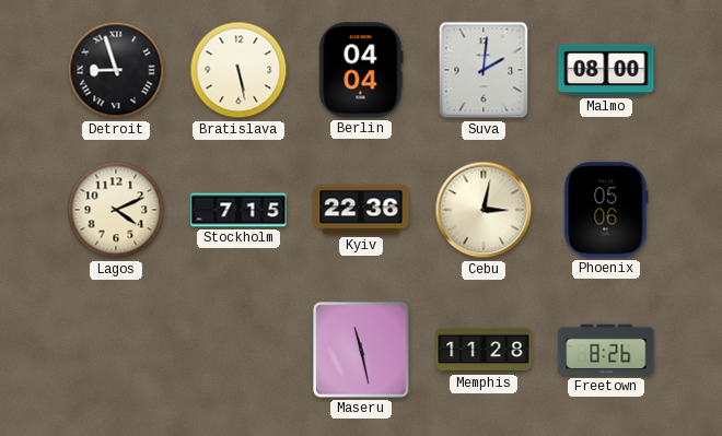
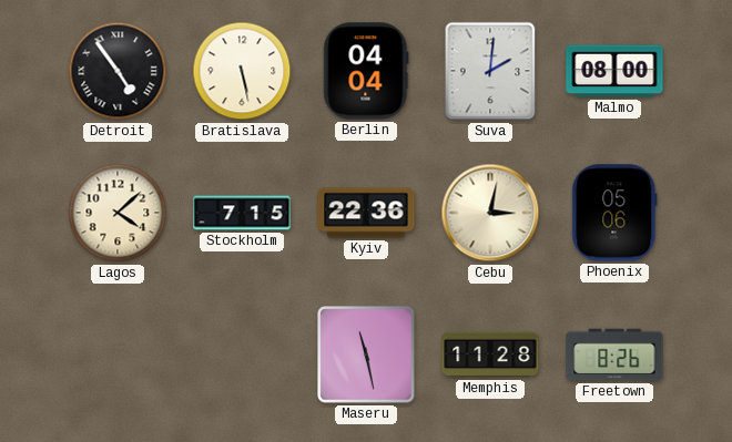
Detroit: 8:57 -> 4:54 (118, 71)
Lagos: 4:11 -> 4:08 (118, 213)
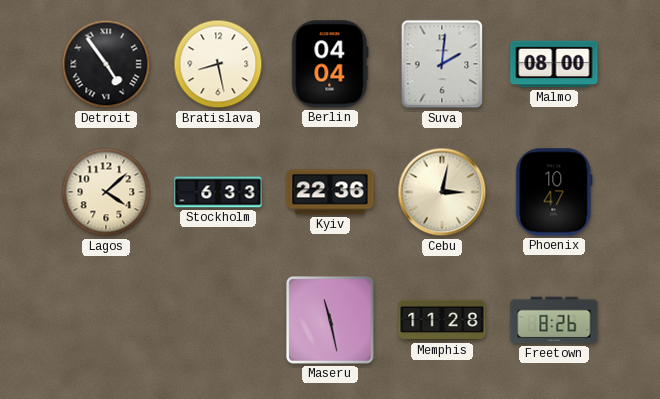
Bratislava: 5:28 -> 8:28 (218, 64)
Stockholm: 7:15 -> 6:33 (218, 192)
Phoenix: 05:06 -> 10:47 (554, 192)
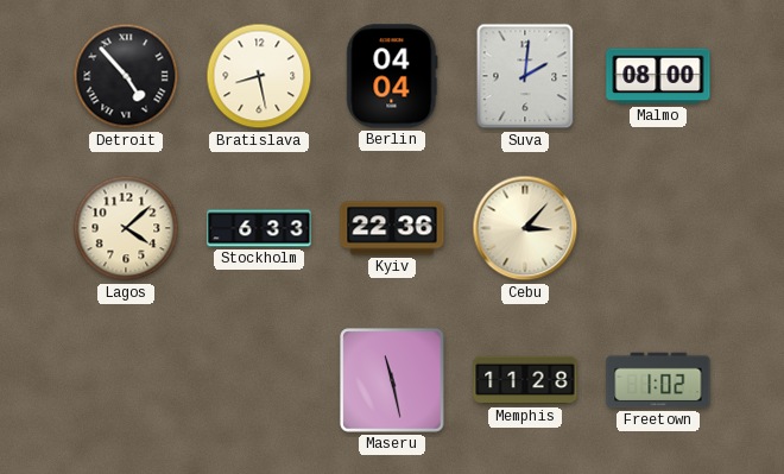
Detroit: 4:54 -> 4:53 (126, 76)
Cebu: 3:02 -> 3:07 (525, 228)
Phoenix: 10:47 -> none (554, 192)
Freetown: 8:26 -> 1:02 (658, 380)
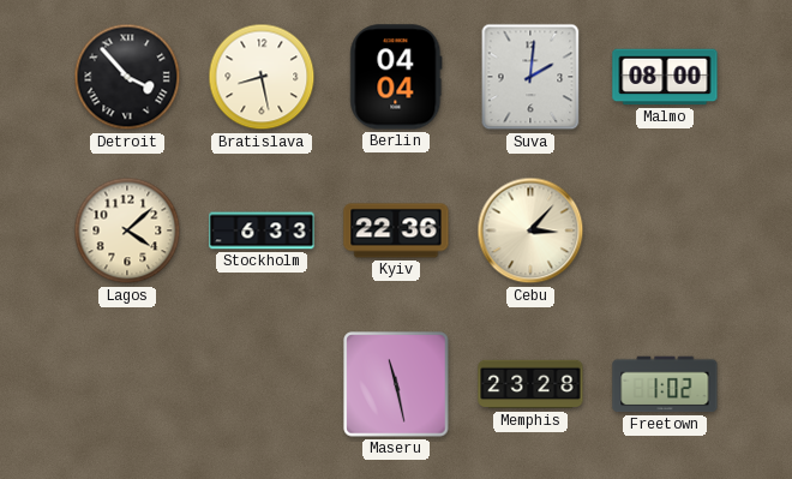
Detroit: 4:53 -> 3:53 (127, 77)
Memphis: 11:28 -> 23:28 (530, 384)
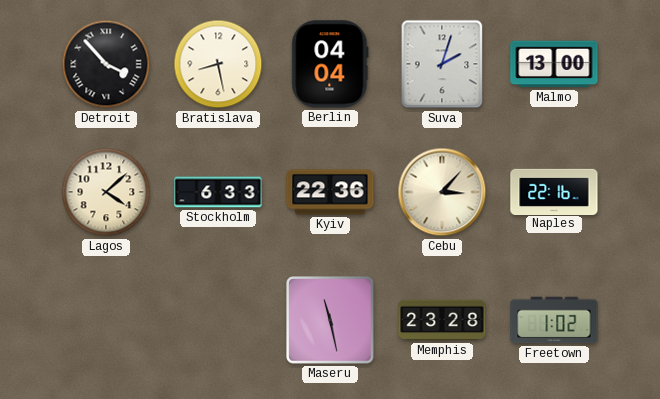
Suva: 2:01 -> 2:03 (442, 64)
Malmo: 08:00 -> 13:00 (554, 64)
Naples: none -> 22:16 (554, 191)
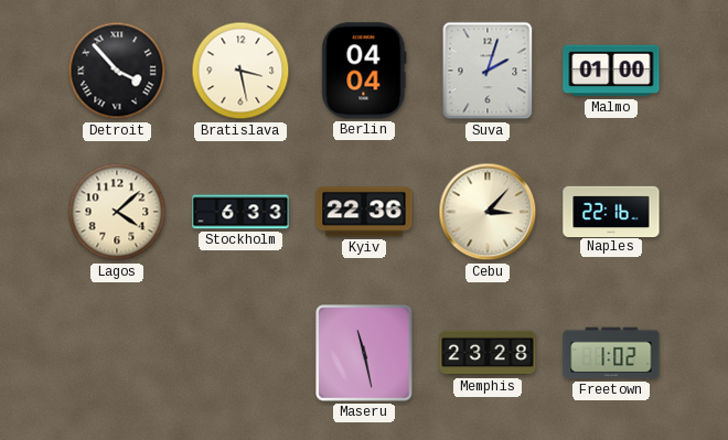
Bratislava: 8:28 -> 3:28 (240, 71)
Malmo: 13:00 -> 01:00 (611, 71)
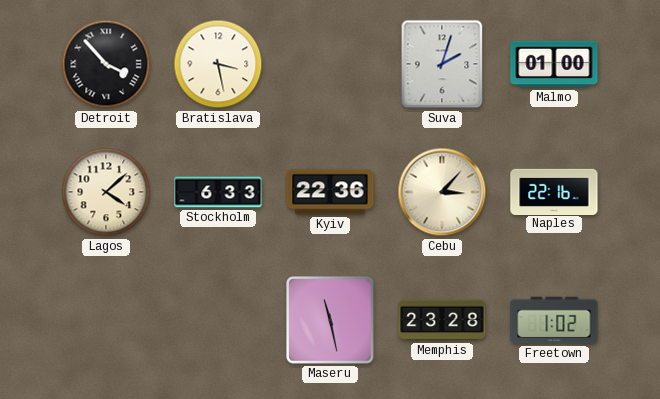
Berlin: 04:04 -> none (364, 71)
